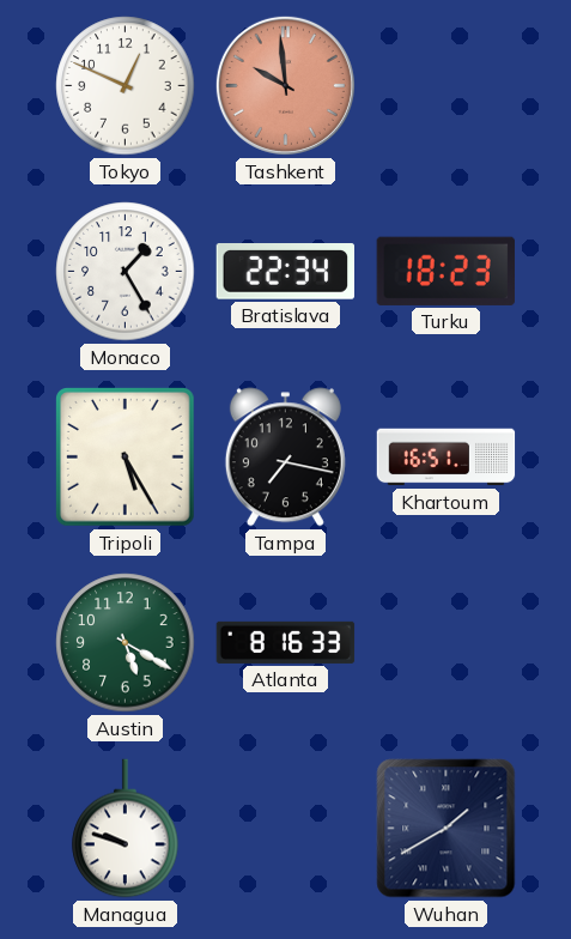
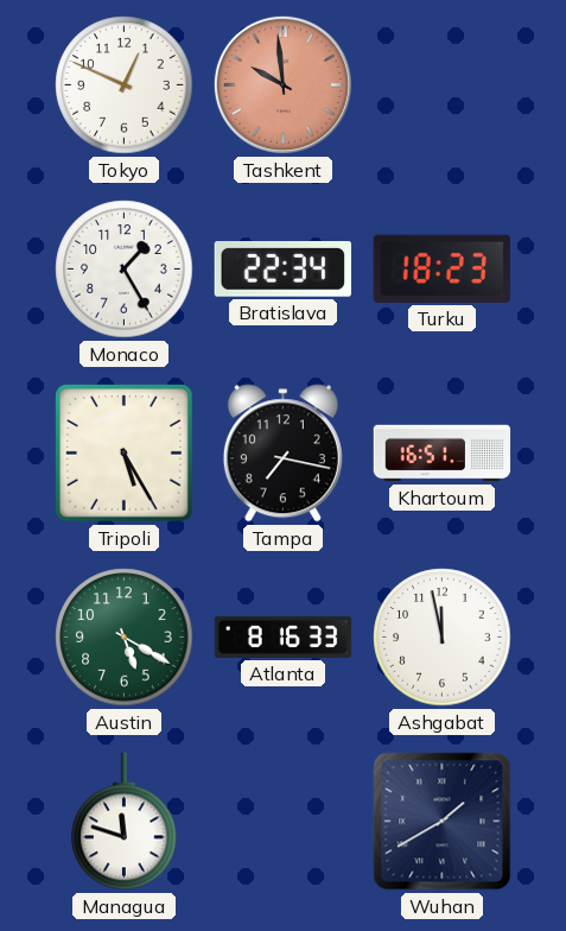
Ashgabat: none -> 11:58 (443, 638)
Managua: 9:48 -> 11:48 (125, 822)
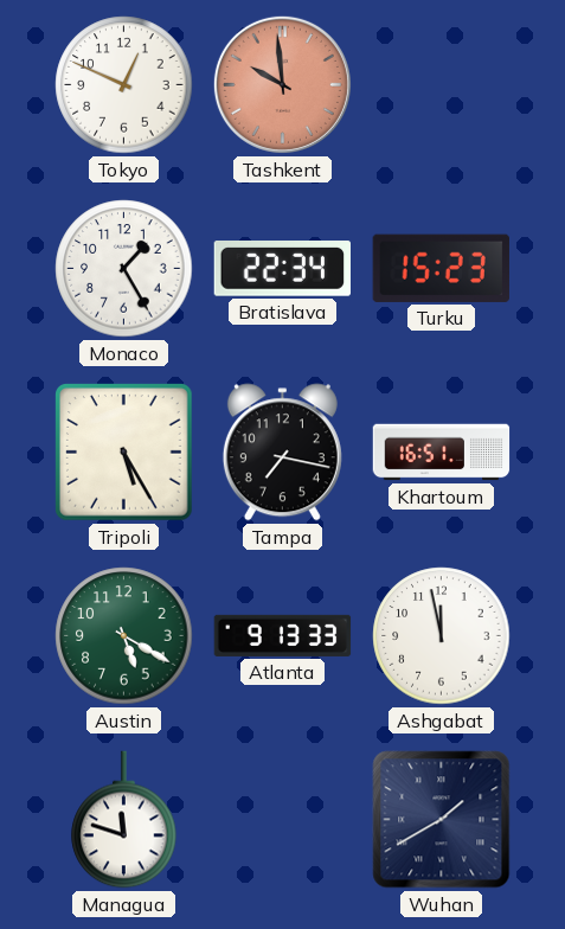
Turku: 18:23 -> 15:23 (441, 268)
Atlanta: 8:16 -> 9:13 (283, 635)
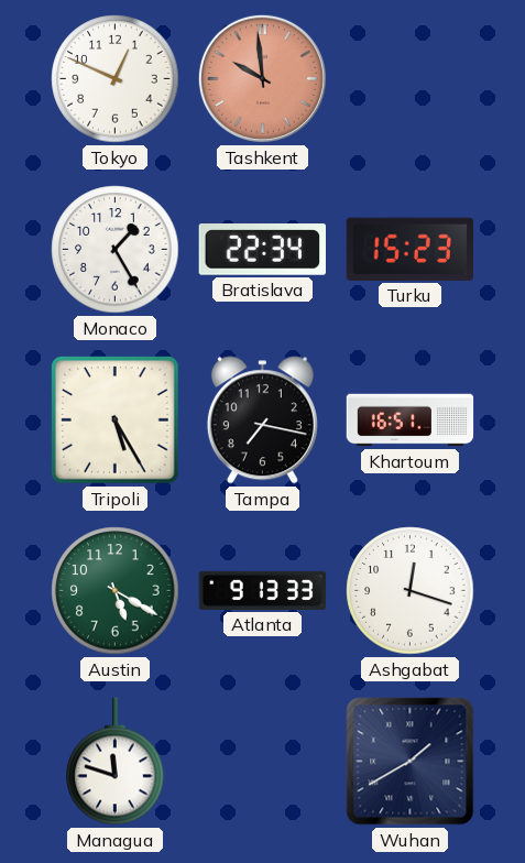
Ashgabat: 11:58 -> 12:18 (411, 591)
